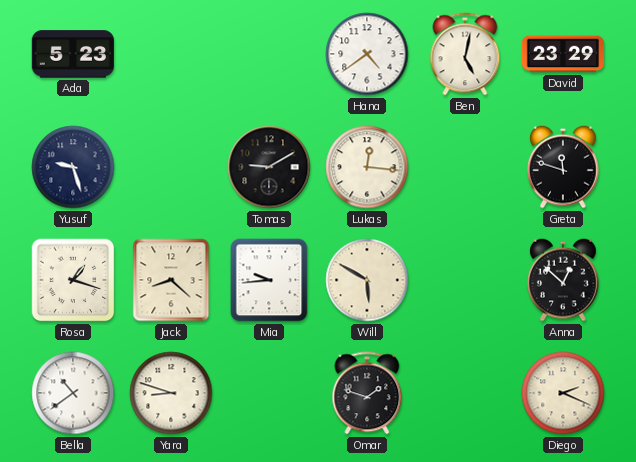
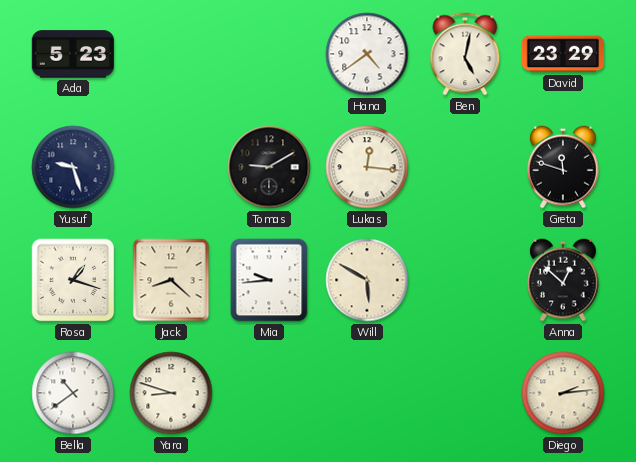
Omar: 1:48 -> none (367, 393)
Diego: 2:19 -> 2:14 (563, 393)
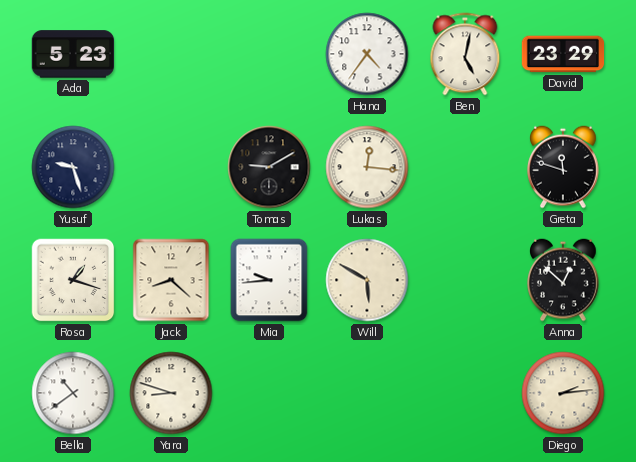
Hana: 4:39 -> 4:36 (367, 54)
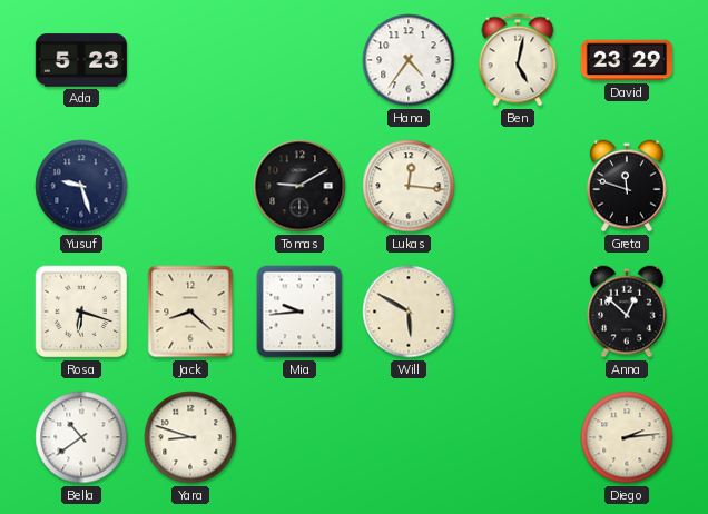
Rosa: 1:18 -> 6:18 (81, 312)
